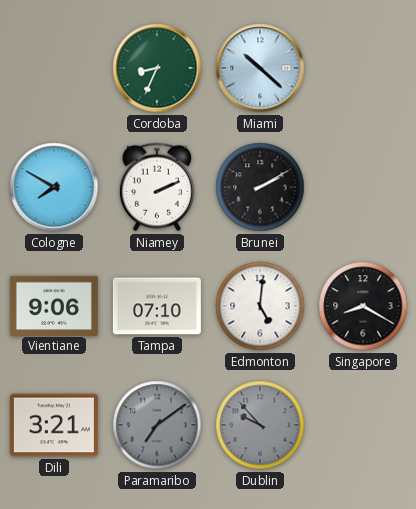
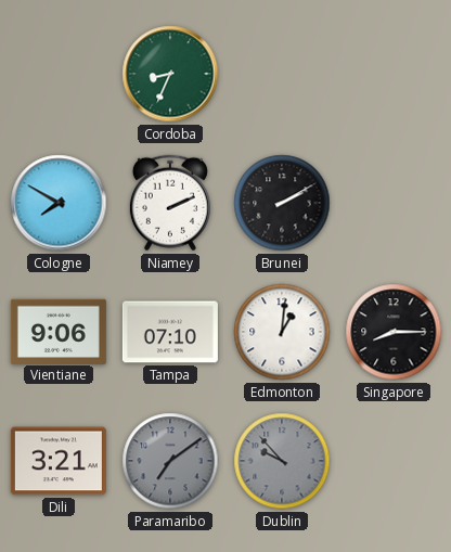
Miami: 10:22 -> none (260, 68)
Edmonton: 5:01 -> 1:01 (282, 332)
Singapore: 8:20 -> 8:15 (394, 332)
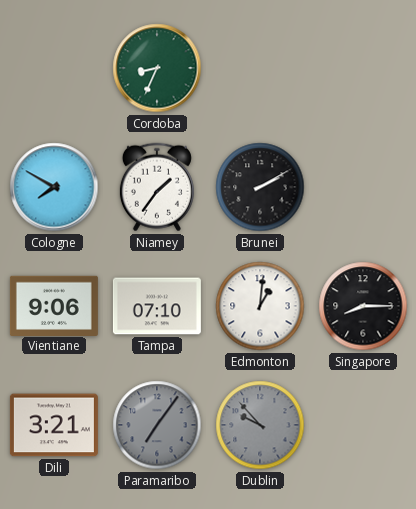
Niamey: 2:11 -> 1:36 (157, 187)
Paramaribo: 7:09 -> 7:06 (157, 425)
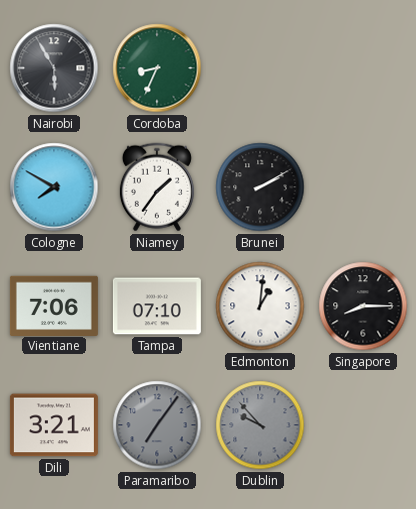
Nairobi: none -> 5:55 (54, 68)
Vientiane: 9:06 -> 7:06 (54, 305)
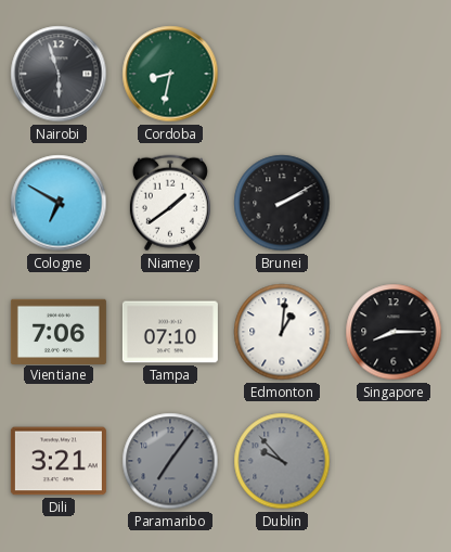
Nairobi: 5:55 -> 5:57 (59, 74)
Cordoba: 8:34 -> 8:32 (170, 74)
Cologne: 7:50 -> 6:50 (59, 203)
Niamey: 1:36 -> 1:39 (170, 203)
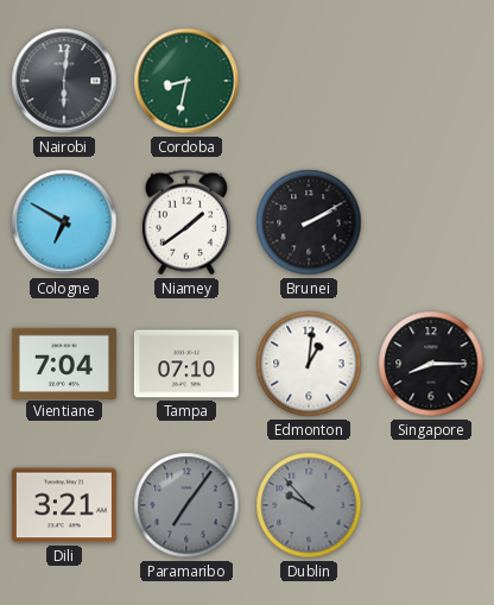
Nairobi: 5:57 -> 6:01 (64, 81)
Vientiane: 7:06 -> 7:04 (64, 363)
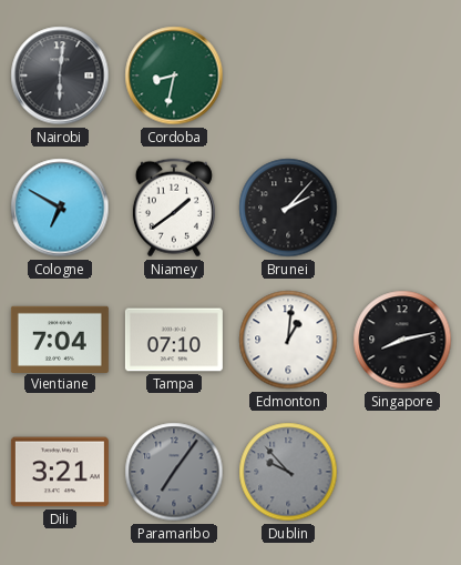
Brunei: 2:10 -> 2:07 (288, 208)
Singapore: 8:15 -> 8:13 (402, 340)
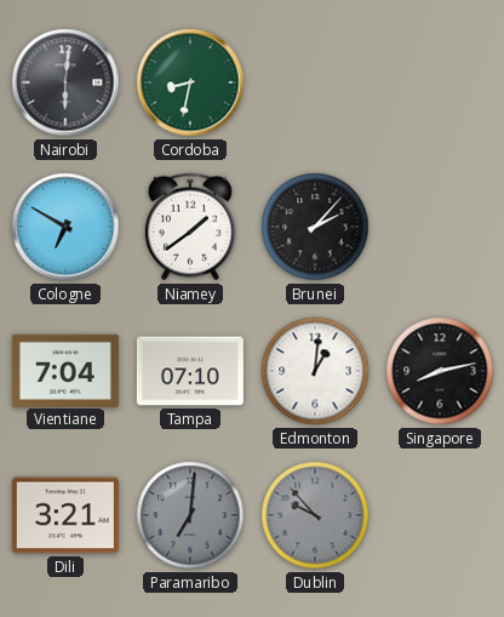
Paramaribo: 7:06 -> 7:01 (190, 515)
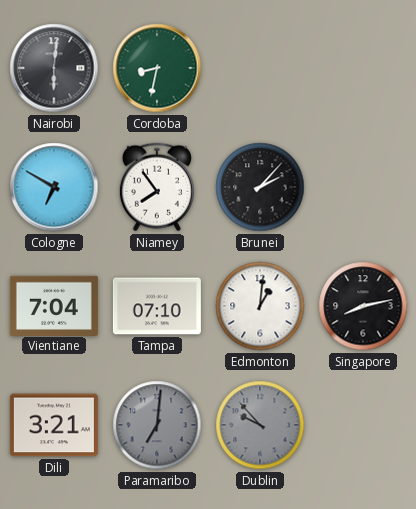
Niamey: 1:39 -> 7:54 (157, 187)
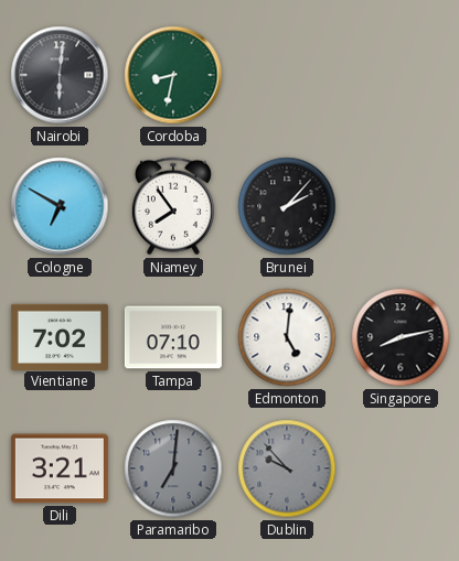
Vientiane: 7:04 -> 7:02 (60, 336)
Edmonton: 1:01 -> 5:01 (287, 337)
